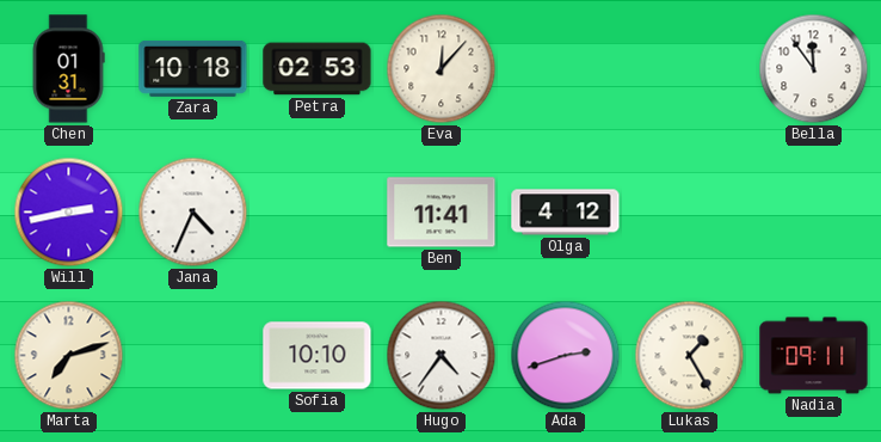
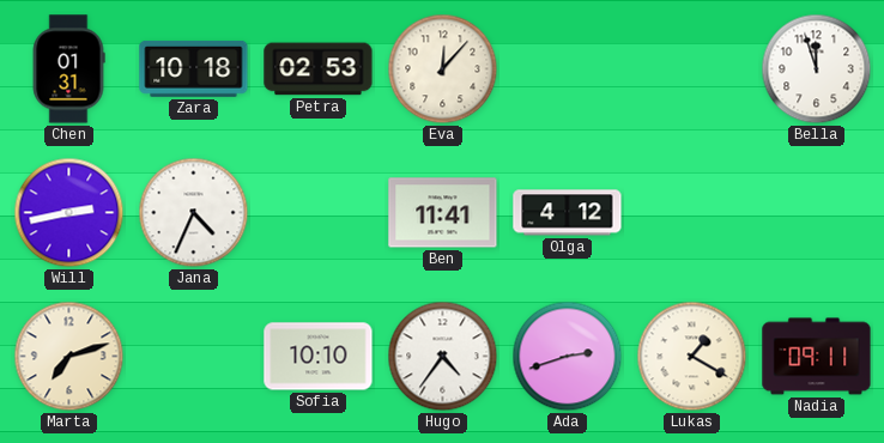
Bella: 11:54 -> 11:57 (817, 69)
Lukas: 1:25 -> 1:20 (692, 357)
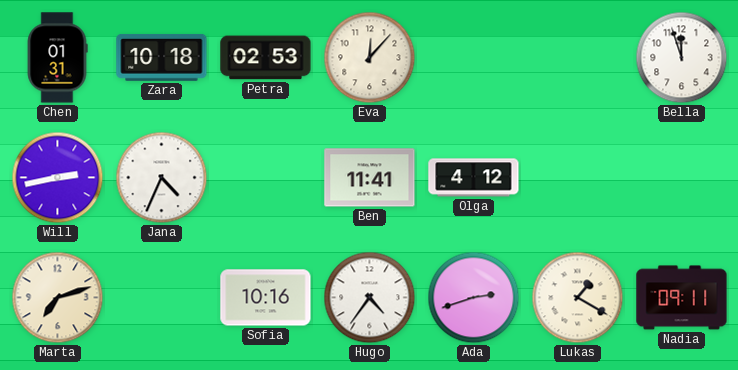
Sofia: 10:10 -> 10:16 (266, 298)
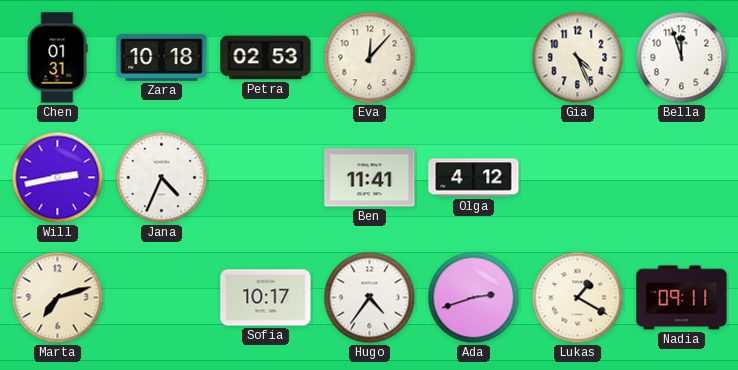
Gia: none -> 4:26 (578, 58)
Sofia: 10:16 -> 10:17 (266, 298)
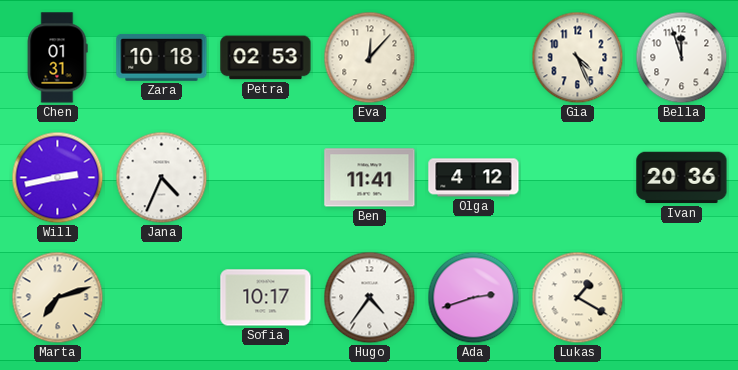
Ivan: none -> 20:36 (682, 178)
Nadia: 09:11 -> none (682, 298)
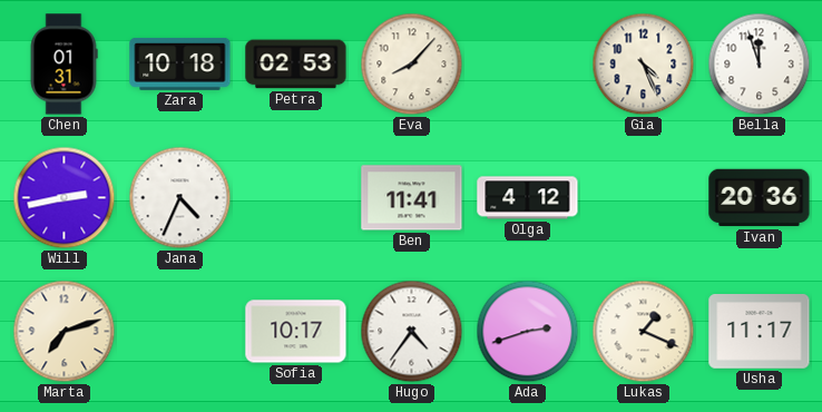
Eva: 12:07 -> 8:07 (412, 65)
Lukas: 1:20 -> 1:19 (644, 332)
Usha: none -> 11:17 (760, 332)
